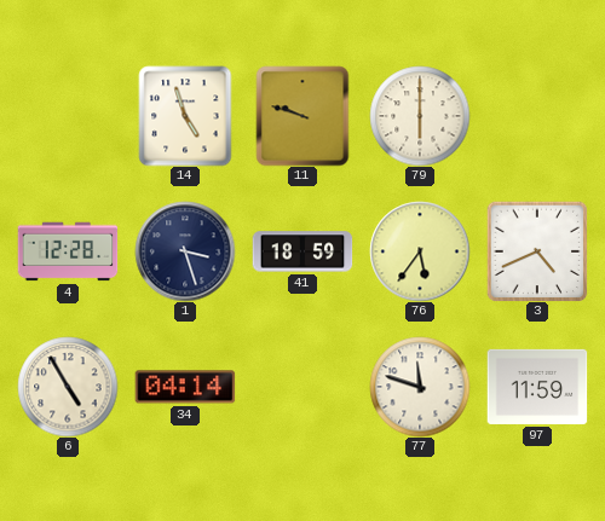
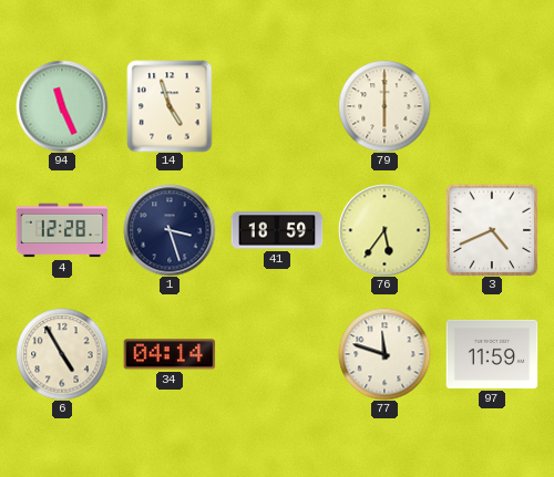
94: none -> 11:26 (62, 106)
11: 9:48 -> none (302, 116)
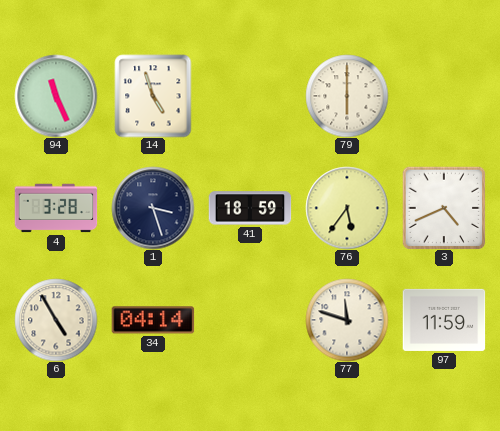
4: 12:28 -> 3:28 (56, 208)
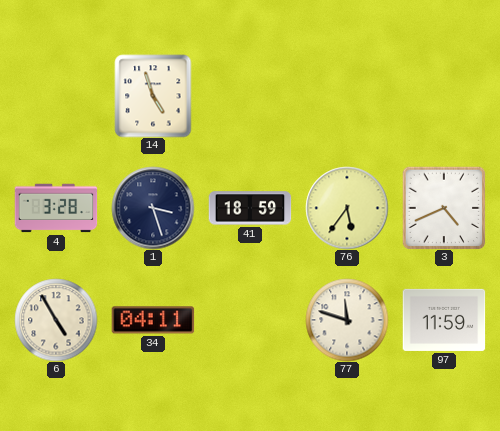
94: 11:26 -> none (56, 96)
79: 6:00 -> none (347, 96)
34: 04:14 -> 04:11 (153, 320)
